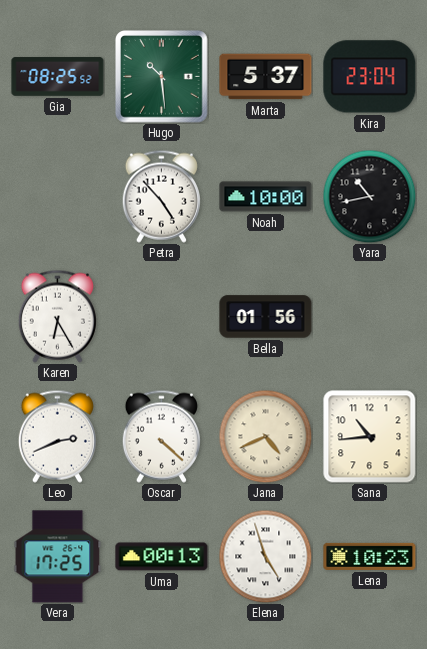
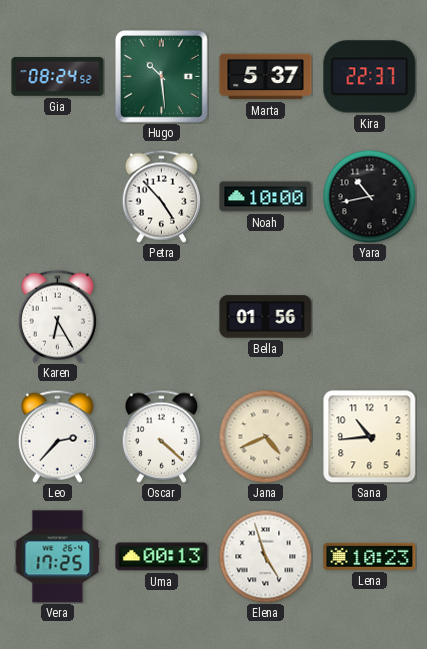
Gia: 08:25 -> 08:24 (58, 77)
Kira: 23:04 -> 22:37 (370, 77)
Leo: 2:41 -> 2:37 (57, 436)
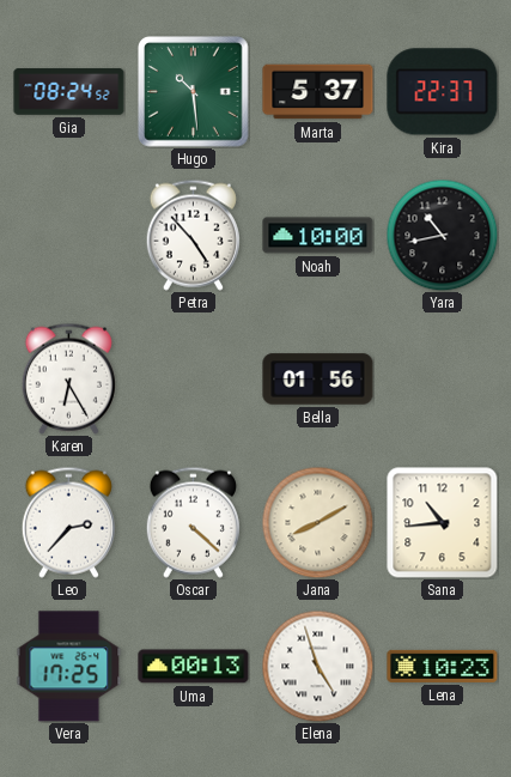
Jana: 4:41 -> 8:10 (317, 522)
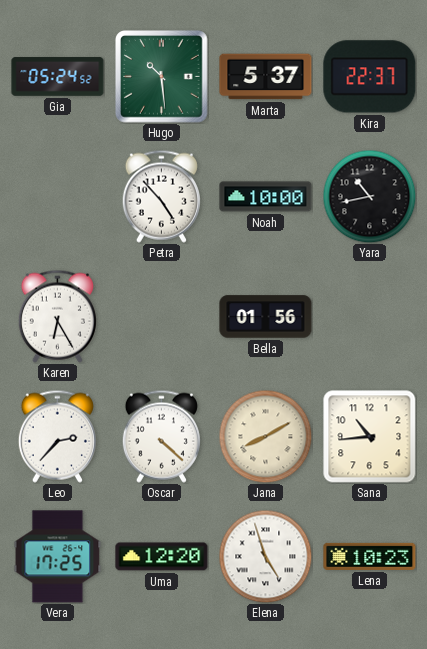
Gia: 08:24 -> 05:24 (58, 77)
Uma: 00:13 -> 12:20 (162, 557)
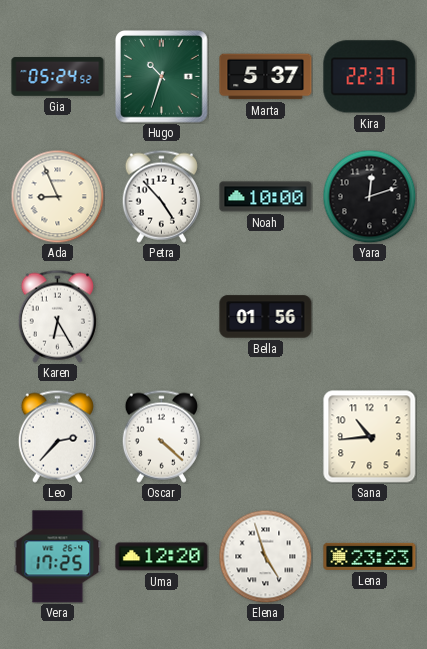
Hugo: 10:29 -> 10:33 (162, 77)
Ada: none -> 8:56 (57, 196)
Yara: 10:43 -> 12:12 (369, 196)
Jana: 8:10 -> none (265, 436)
Lena: 10:23 -> 23:23 (370, 556)
